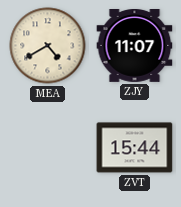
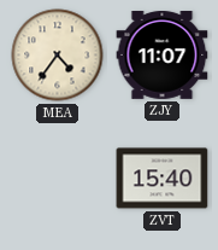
MEA: 4:40 -> 4:36 (58, 56)
ZVT: 15:44 -> 15:40 (163, 179)
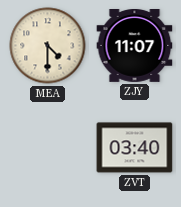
MEA: 4:36 -> 4:30 (48, 46)
ZVT: 15:40 -> 03:40 (135, 148)
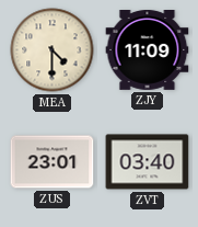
ZJY: 11:07 -> 11:09 (148, 50)
ZUS: none -> 23:01 (53, 162)
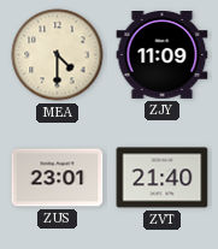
ZVT: 03:40 -> 21:40 (163, 178)
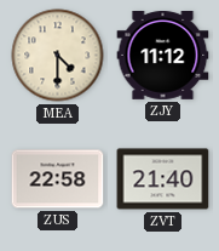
ZJY: 11:09 -> 11:12 (163, 56)
ZUS: 23:01 -> 22:58 (58, 179)
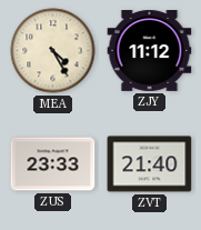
MEA: 4:30 -> 4:25 (53, 51)
ZUS: 22:58 -> 23:33 (53, 164)
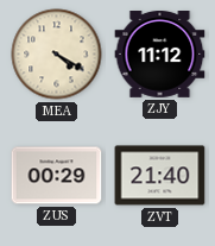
MEA: 4:25 -> 4:20 (57, 55)
ZUS: 23:33 -> 00:29 (57, 176)
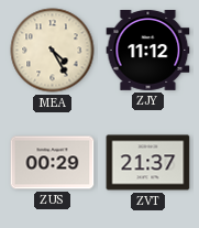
MEA: 4:20 -> 4:25 (53, 51)
ZVT: 21:40 -> 21:37 (148, 163)
